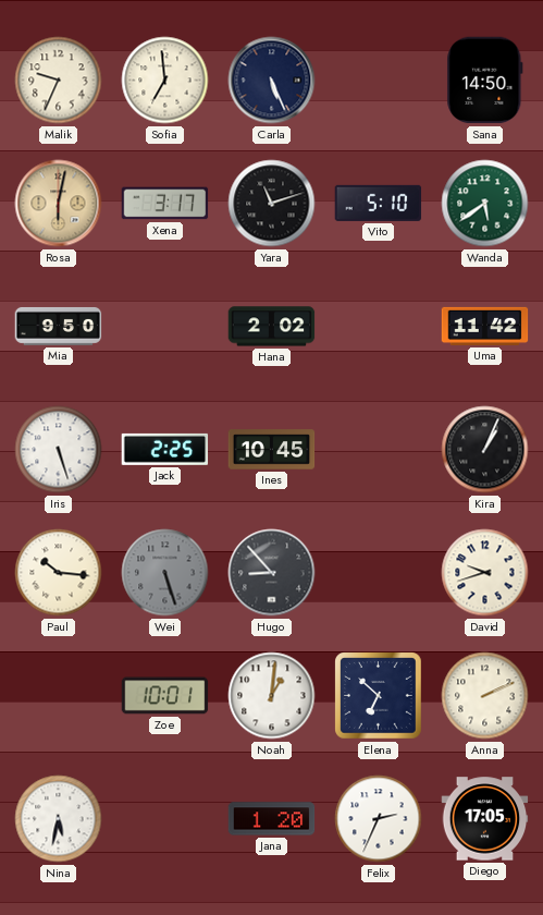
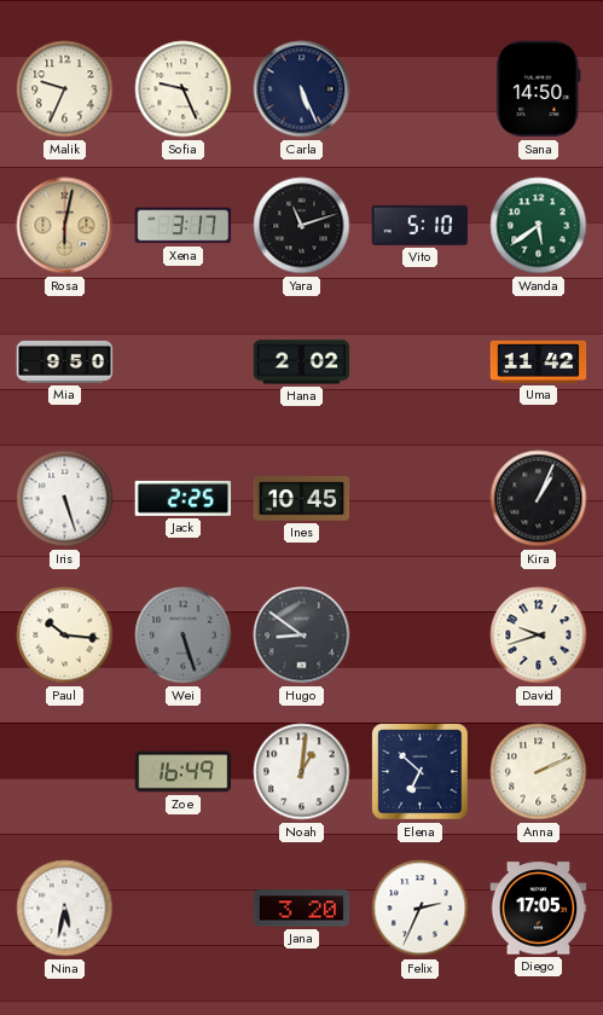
Sofia: 6:59 -> 9:26 (184, 89)
Hugo: 8:53 -> 8:51 (302, 636)
Zoe: 10:01 -> 16:49 (184, 772)
Jana: 1:20 -> 3:20 (302, 909)
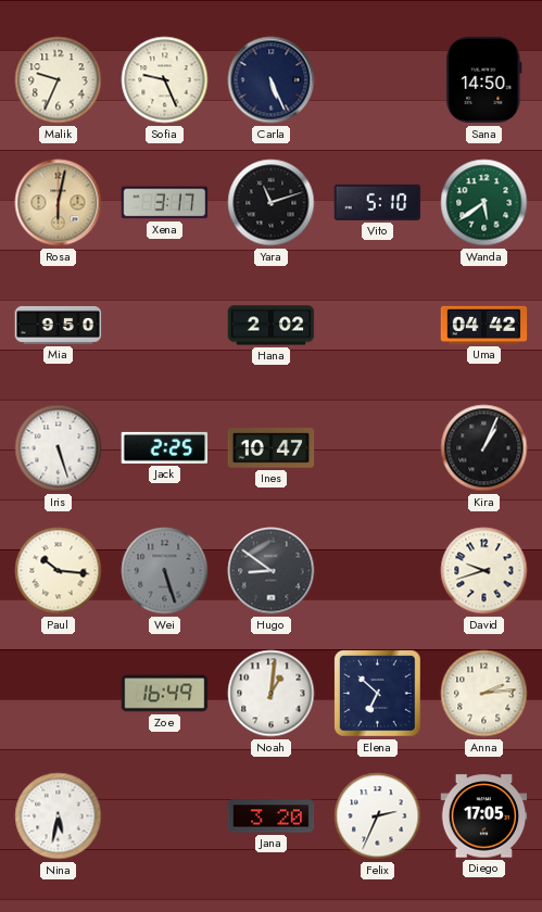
Uma: 11:42 -> 04:42 (484, 325)
Ines: 10:45 -> 10:47 (272, 448)
Anna: 2:11 -> 2:14 (484, 694)
